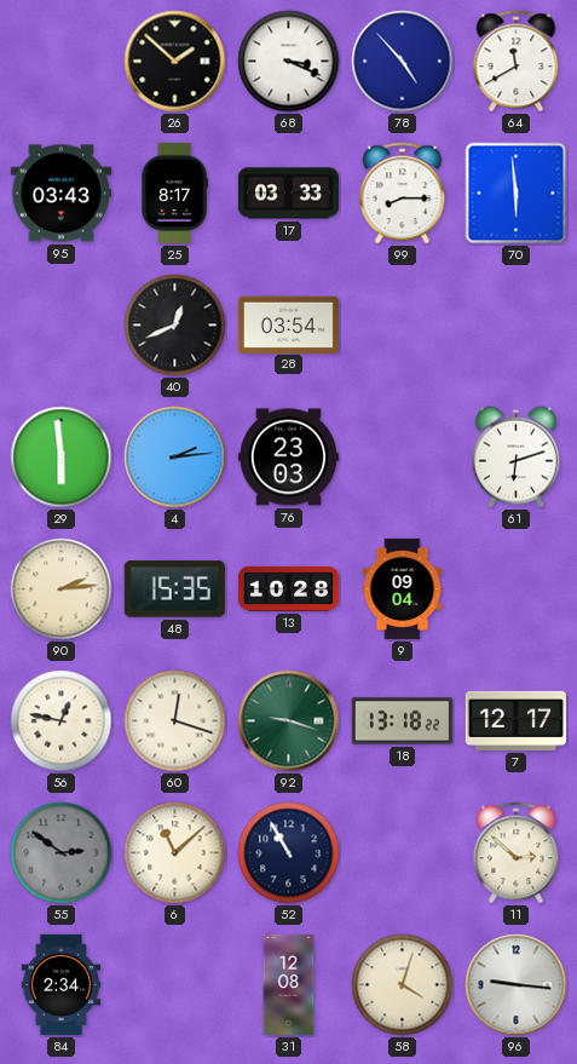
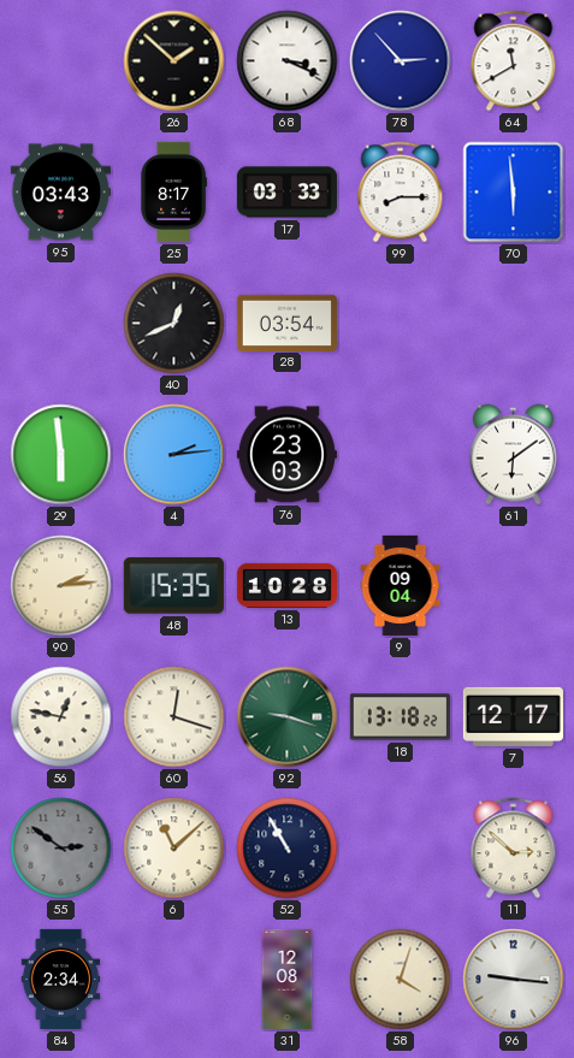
78: 4:53 -> 2:53 (401, 61)
61: 6:12 -> 6:09 (513, 455)
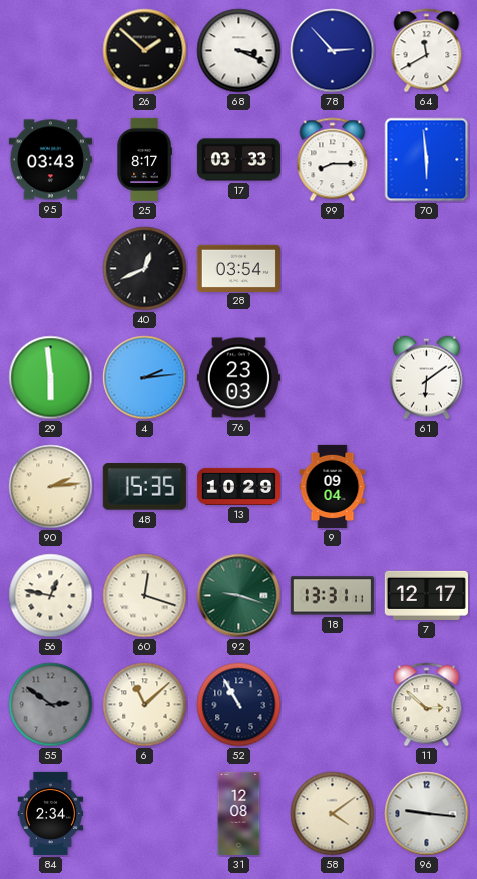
13: 10:28 -> 10:29 (238, 486)
18: 13:18 -> 13:31 (332, 596)
58: 4:03 -> 4:09 (333, 814)
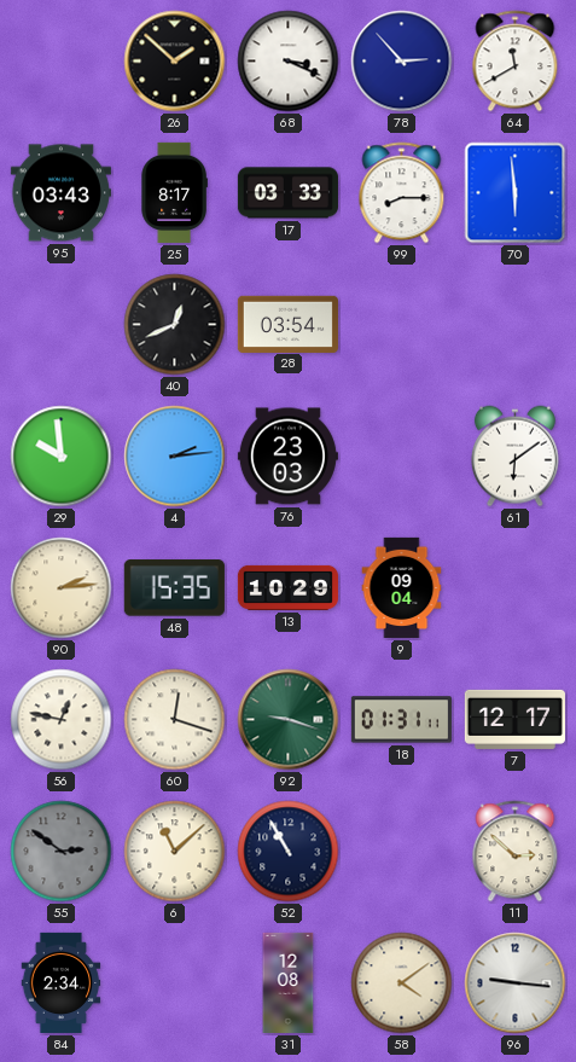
29: 5:59 -> 9:59 (62, 457)
18: 13:31 -> 01:31 (401, 720)
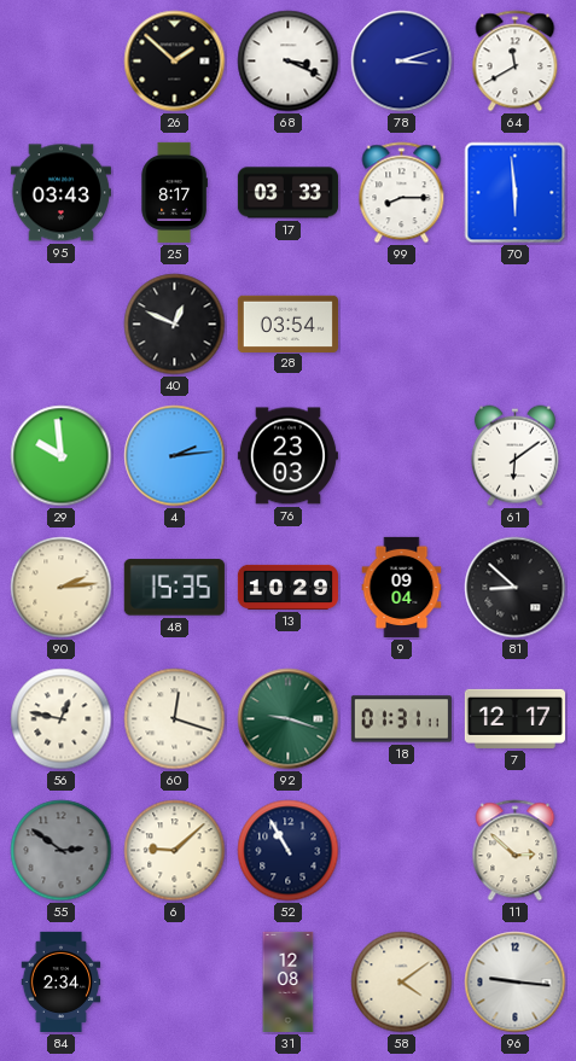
78: 2:53 -> 3:12 (402, 62)
40: 12:41 -> 12:49 (175, 325)
81: none -> 8:52 (516, 588)
6: 11:08 -> 9:08 (175, 851)
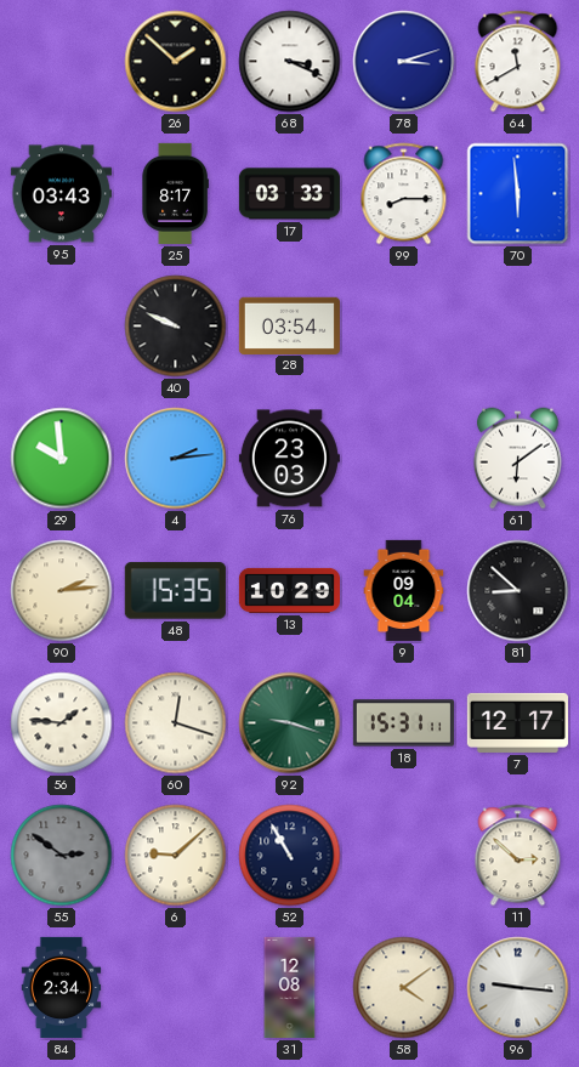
40: 12:49 -> 9:49 (176, 327)
56: 12:47 -> 1:46 (62, 723)
18: 01:31 -> 15:31 (403, 723)
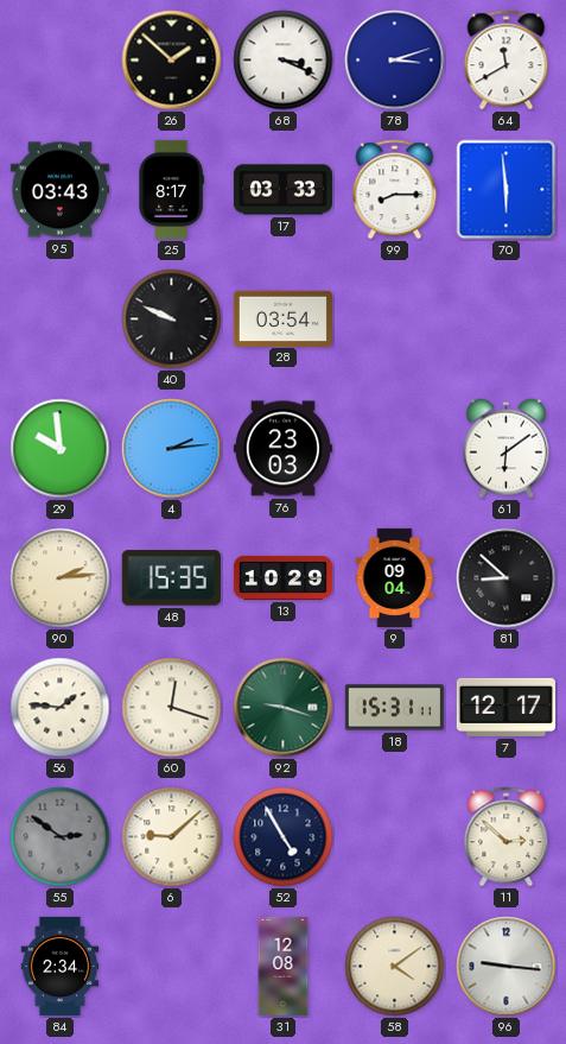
52: 10:55 -> 4:55 (284, 837)
